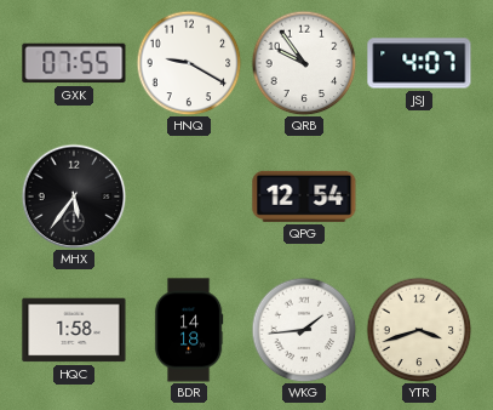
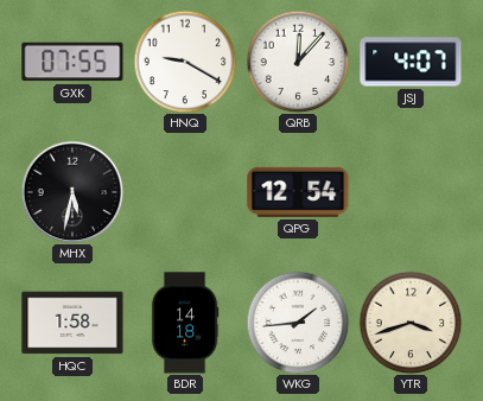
QRB: 9:54 -> 12:07 (298, 62)
MHX: 5:36 -> 5:32 (72, 192)
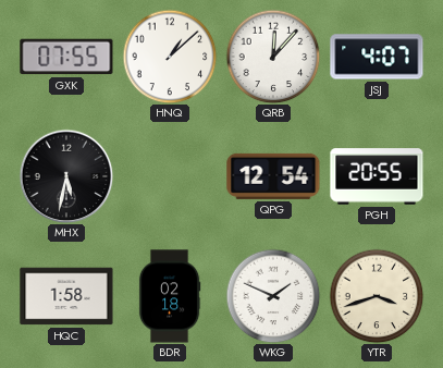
HNQ: 9:20 -> 1:08 (170, 57)
PGH: none -> 20:55 (377, 176)
BDR: 14:18 -> 02:18 (170, 296)
WKG: 1:44 -> 1:49 (273, 296)
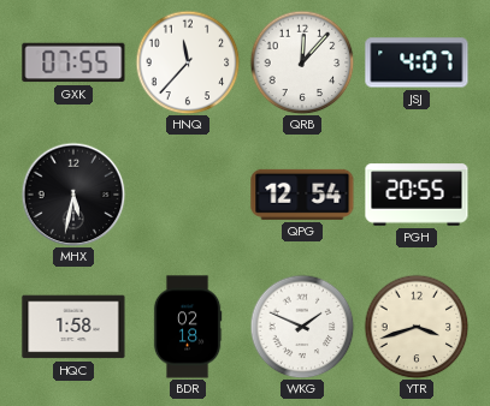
HNQ: 1:08 -> 11:37 (188, 62)
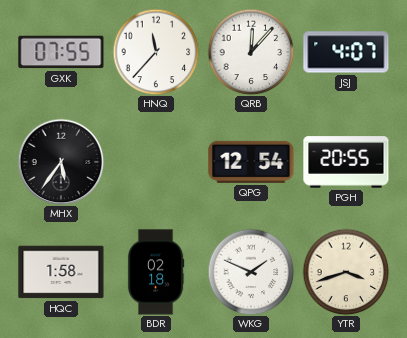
MHX: 5:32 -> 5:36 (61, 162)
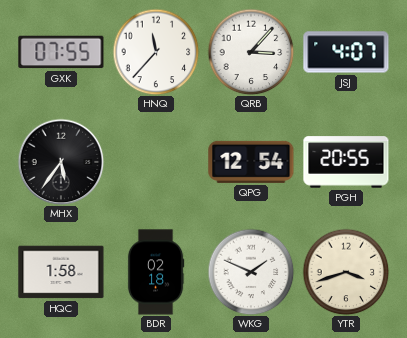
QRB: 12:07 -> 3:07 (251, 52)
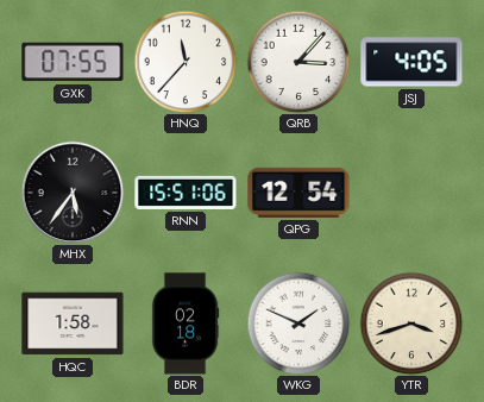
JSJ: 4:07 -> 4:05 (411, 62)
RNN: none -> 15:51 (186, 193)
PGH: 20:55 -> none (346, 162)
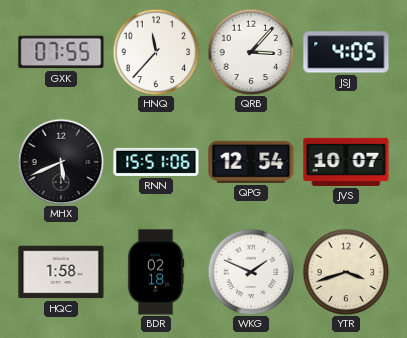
MHX: 5:36 -> 5:41 (61, 162)
JVS: none -> 10:07 (346, 162)
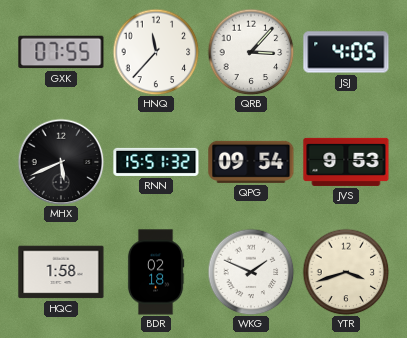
RNN: 15:51:06 -> 15:51:32 (156, 162)
QPG: 12:54 -> 09:54 (251, 162)
JVS: 10:07 -> 9:53 (346, 162)
